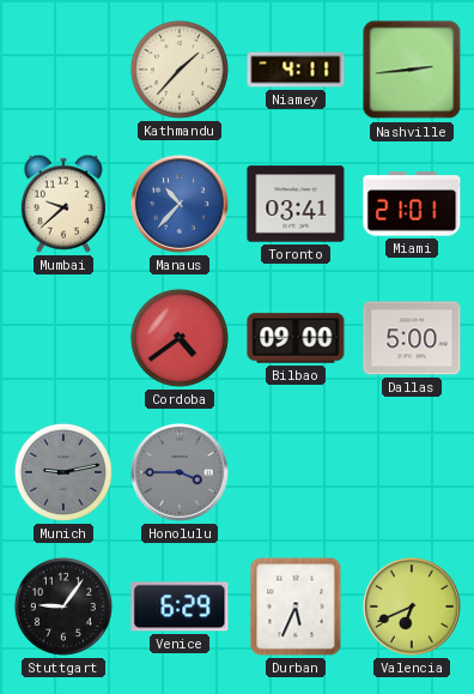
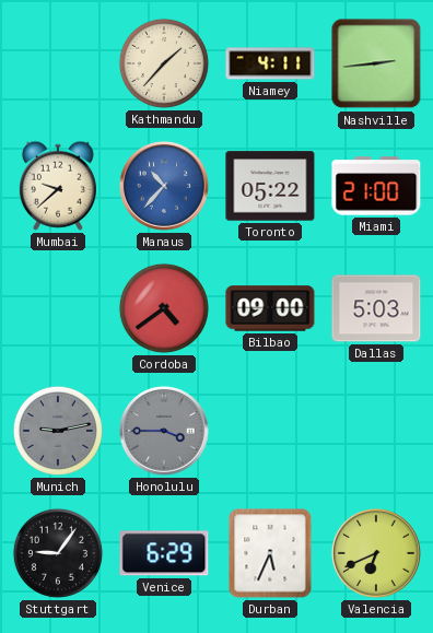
Toronto: 03:41 -> 05:22 (270, 186)
Miami: 21:01 -> 21:00 (376, 186)
Dallas: 5:00 -> 5:03 (376, 308)
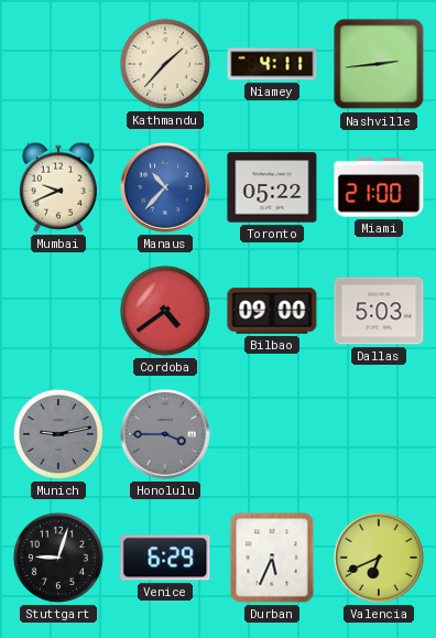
Mumbai: 9:38 -> 9:41 (58, 187)
Stuttgart: 9:06 -> 9:03 (58, 558)
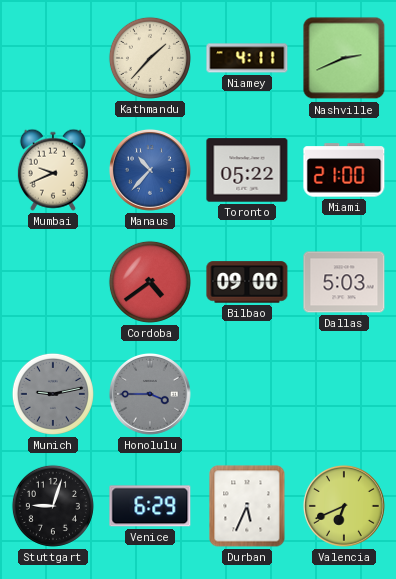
Nashville: 2:44 -> 2:41 (344, 58)
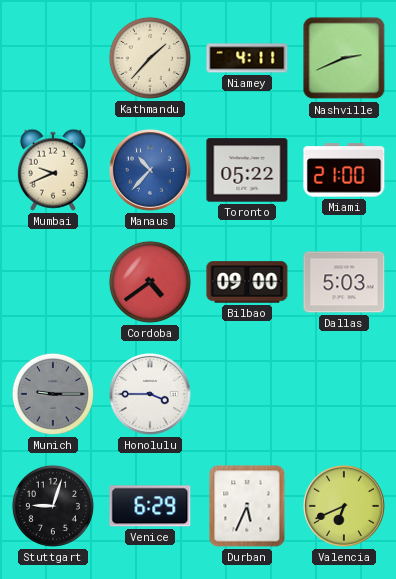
Munich: 9:13 -> 9:15 (53, 394)
Honolulu dial: grey -> white (150, 394)
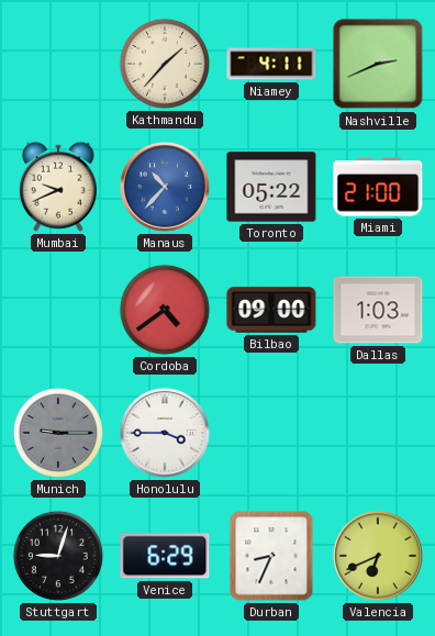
Dallas: 5:03 -> 1:03 (378, 310)
Durban: 5:34 -> 8:34 (271, 556)
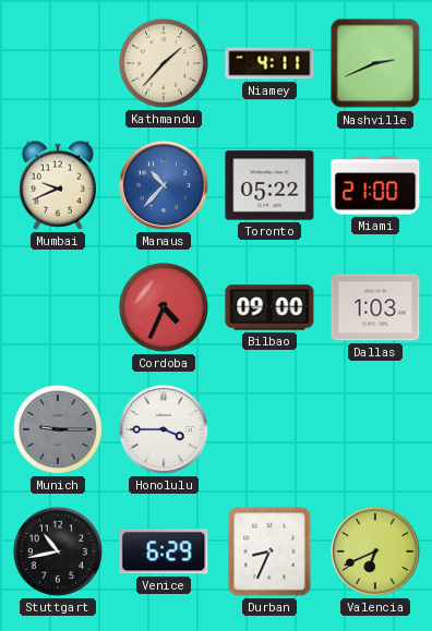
Cordoba: 4:39 -> 4:34 (164, 307)
Stuttgart: 9:03 -> 10:43 (58, 551)
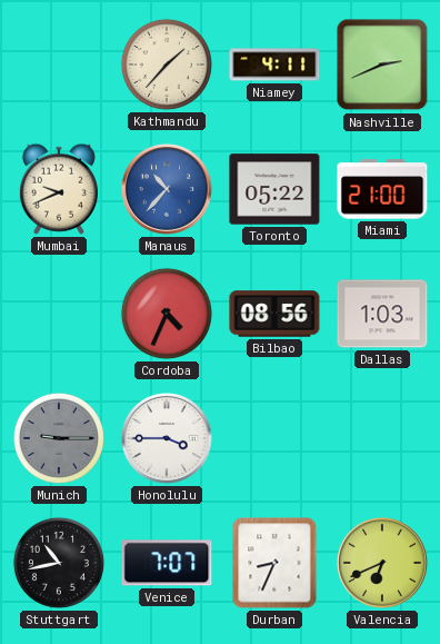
Bilbao: 09:00 -> 08:56 (274, 314)
Venice: 6:29 -> 7:07 (167, 563)
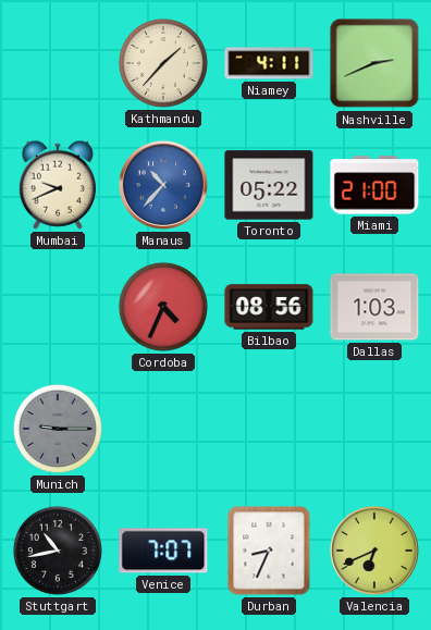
Honolulu: 3:45 -> none (167, 438)
